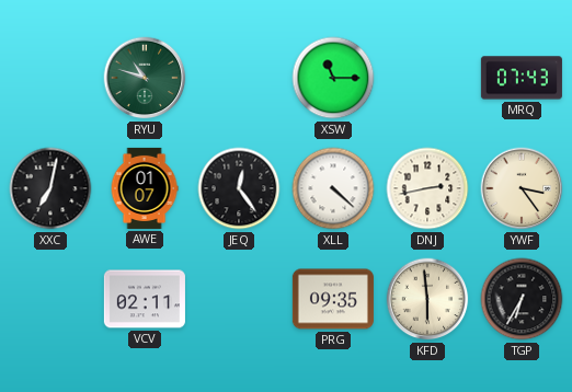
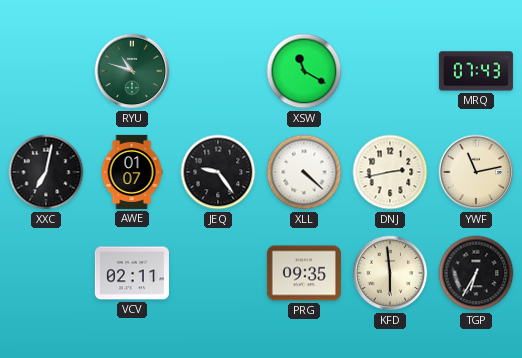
XSW: 11:15 -> 11:20 (304, 71)
JEQ: 12:24 -> 9:24 (218, 172)
YWF: 3:24 -> 11:13 (476, 172)
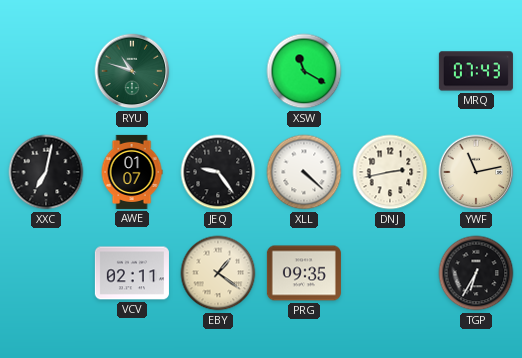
EBY: none -> 1:21 (218, 273)
KFD: 5:59 -> none (390, 273)
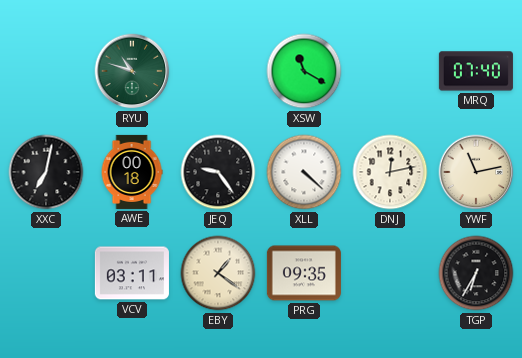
MRQ: 07:43 -> 07:40 (476, 71)
AWE: 01:07 -> 00:18 (132, 172)
DNJ: 2:43 -> 12:13 (390, 172)
VCV: 02:11 -> 03:11 (132, 273)
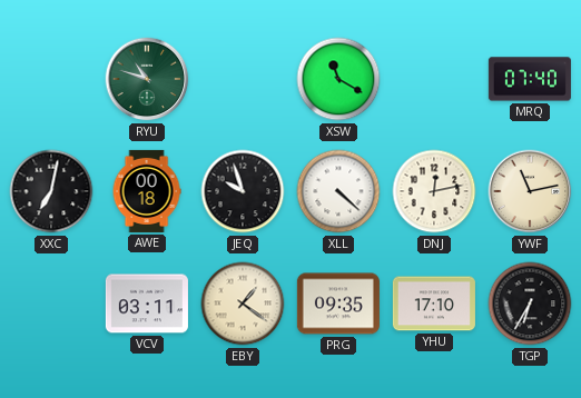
JEQ: 9:24 -> 9:57 (243, 191)
YHU: none -> 17:10 (434, 304)
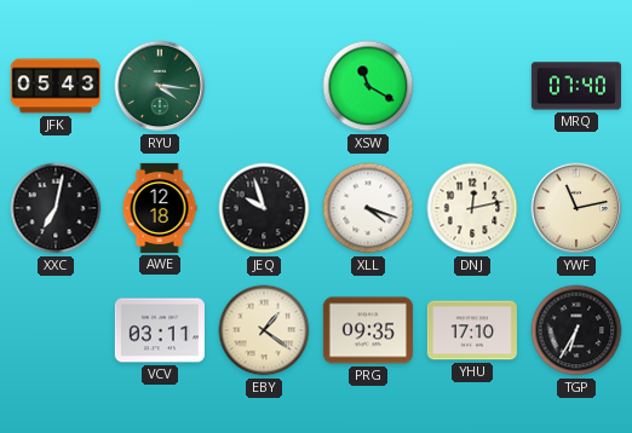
JFK: none -> 05:43 (56, 86)
RYU: 10:48 -> 4:16 (160, 86)
AWE: 00:18 -> 12:18 (160, 208)
XLL: 4:22 -> 4:18 (368, 208)
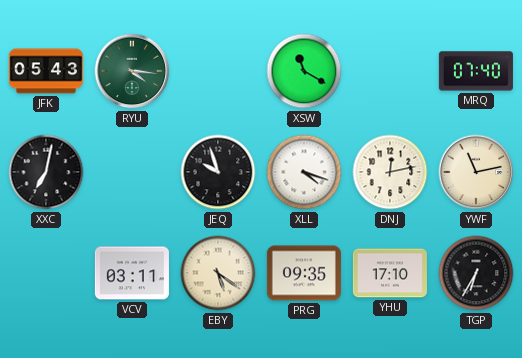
AWE: 12:18 -> none (160, 208)
EBY: 1:21 -> 5:21 (218, 273)
